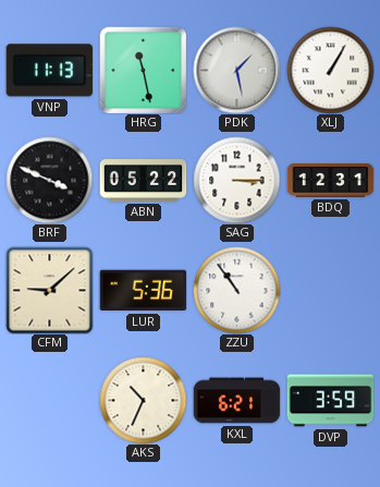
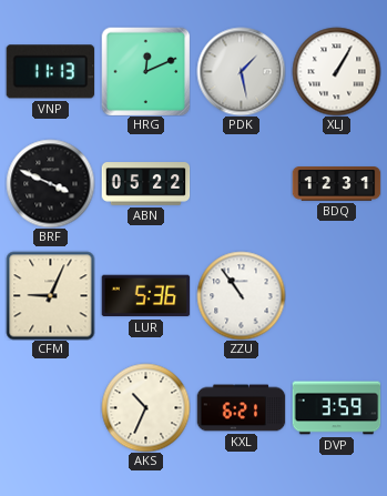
HRG: 11:28 -> 12:11 (145, 71)
SAG: 3:15 -> none (236, 180)
CFM: 9:08 -> 9:04 (50, 295)
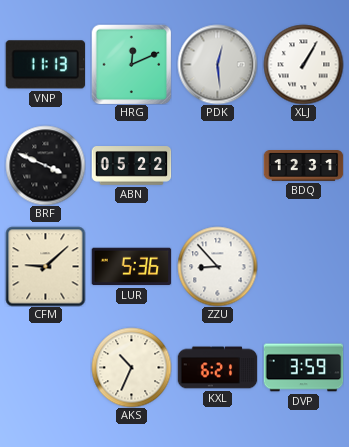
PDK: 1:28 -> 12:29 (217, 64)
CFM: 9:04 -> 9:08 (45, 266)
ZZU: 10:54 -> 8:53 (217, 266)
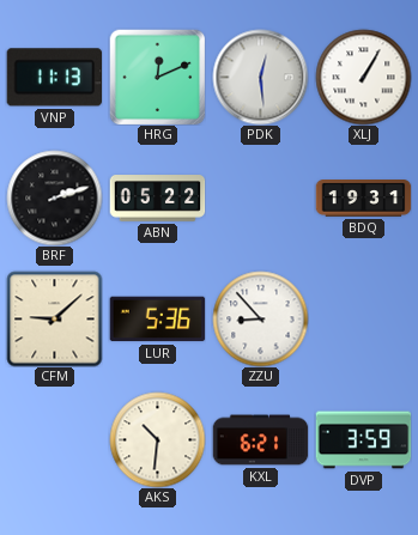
BRF: 3:49 -> 2:12 (54, 197)
BDQ: 12:31 -> 19:31 (363, 199)
AKS: 10:34 -> 10:31 (157, 439)
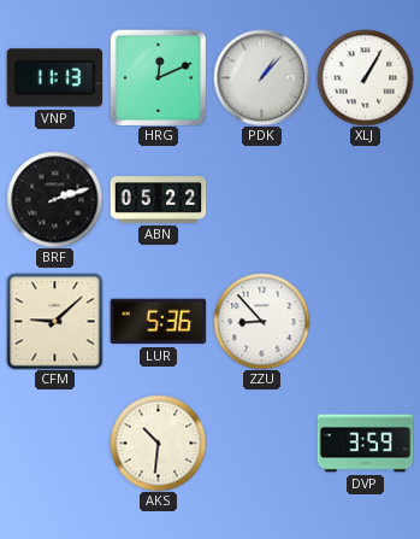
PDK: 12:29 -> 1:07 (261, 77)
BDQ: 19:31 -> none (363, 199)
KXL: 6:21 -> none (260, 440)
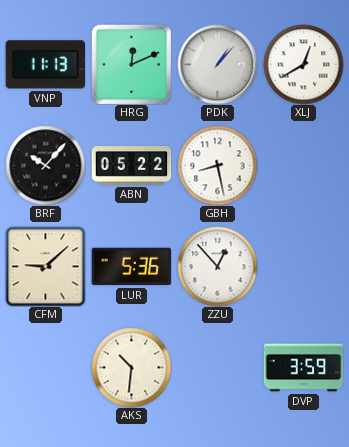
XLJ: 1:05 -> 12:40 (303, 64)
BRF: 2:12 -> 10:07 (45, 165)
GBH: none -> 8:28 (217, 165)
ZZU: 8:53 -> 12:53 (217, 266)
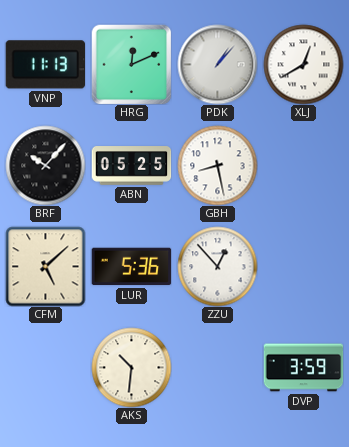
ABN: 05:22 -> 05:25 (131, 166)
CFM: 9:08 -> 5:08 (45, 266)
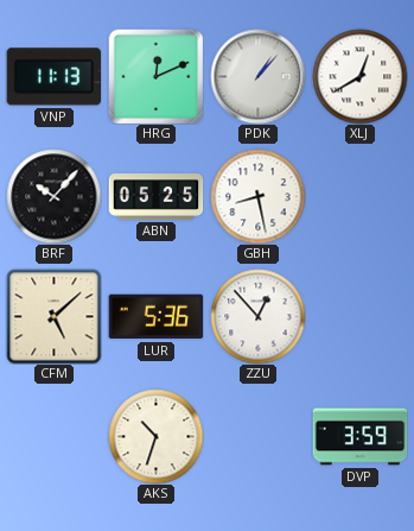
AKS: 10:31 -> 10:33 (155, 436)
